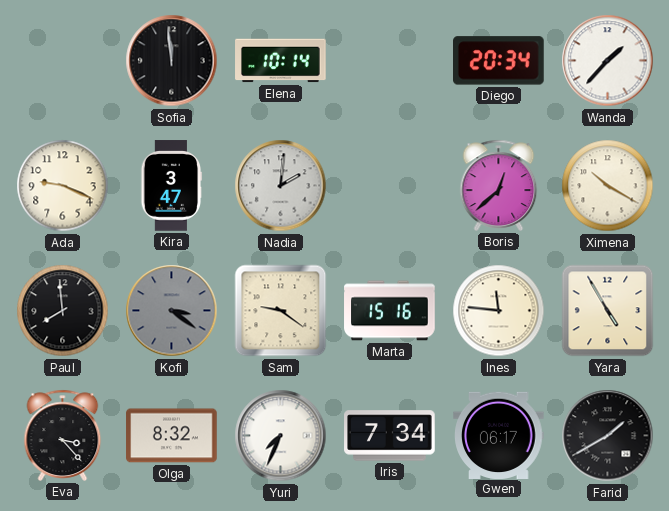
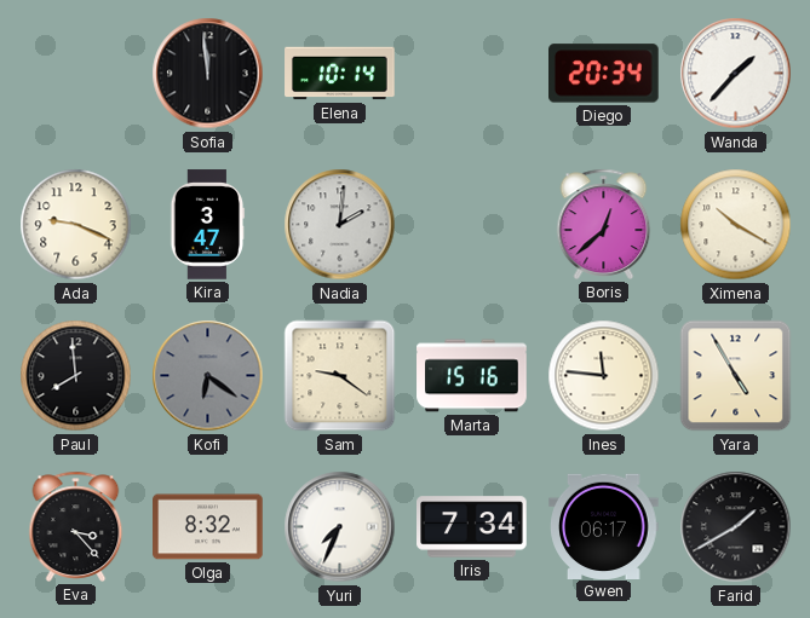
Kofi: 3:21 -> 6:21 (208, 376)
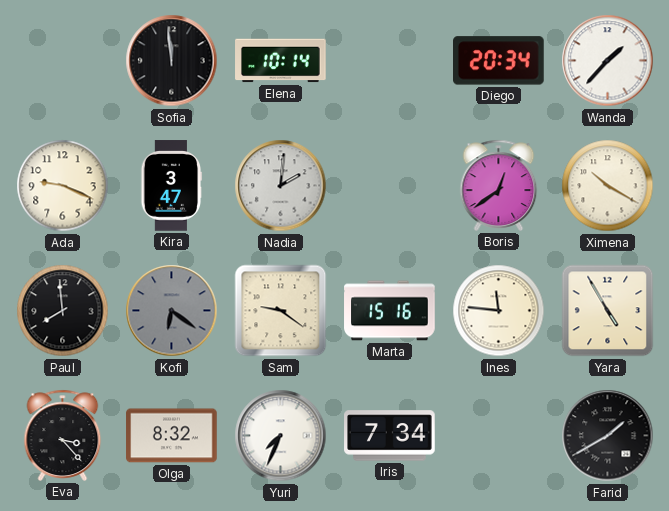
Boris: 12:38 -> 12:39 (499, 185)
Gwen: 06:17 -> none (604, 526)
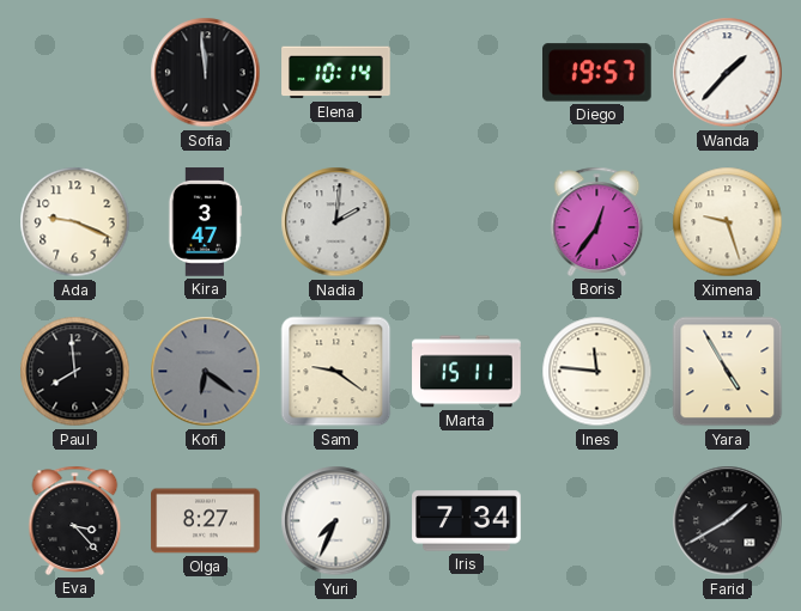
Diego: 20:34 -> 19:57 (597, 73)
Boris: 12:39 -> 12:36 (597, 221)
Ximena: 10:20 -> 9:27 (728, 222)
Marta: 15:16 -> 15:11 (467, 372)
Olga: 8:32 -> 8:27 (206, 521)
